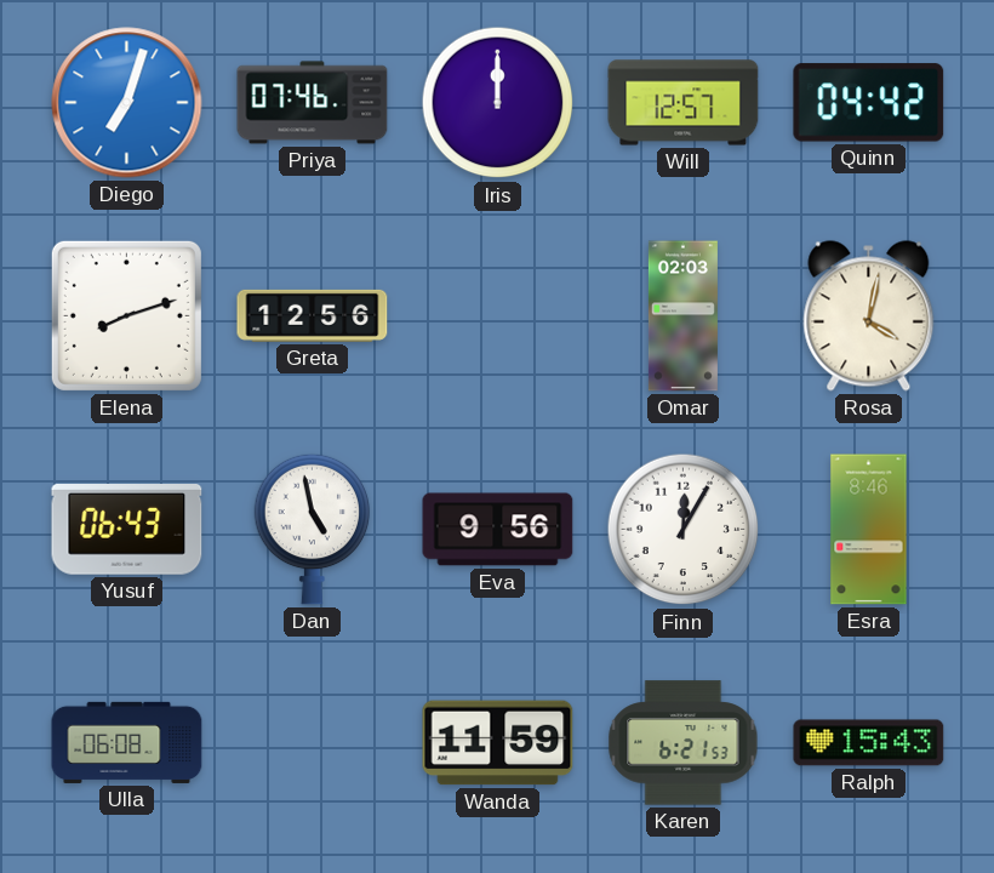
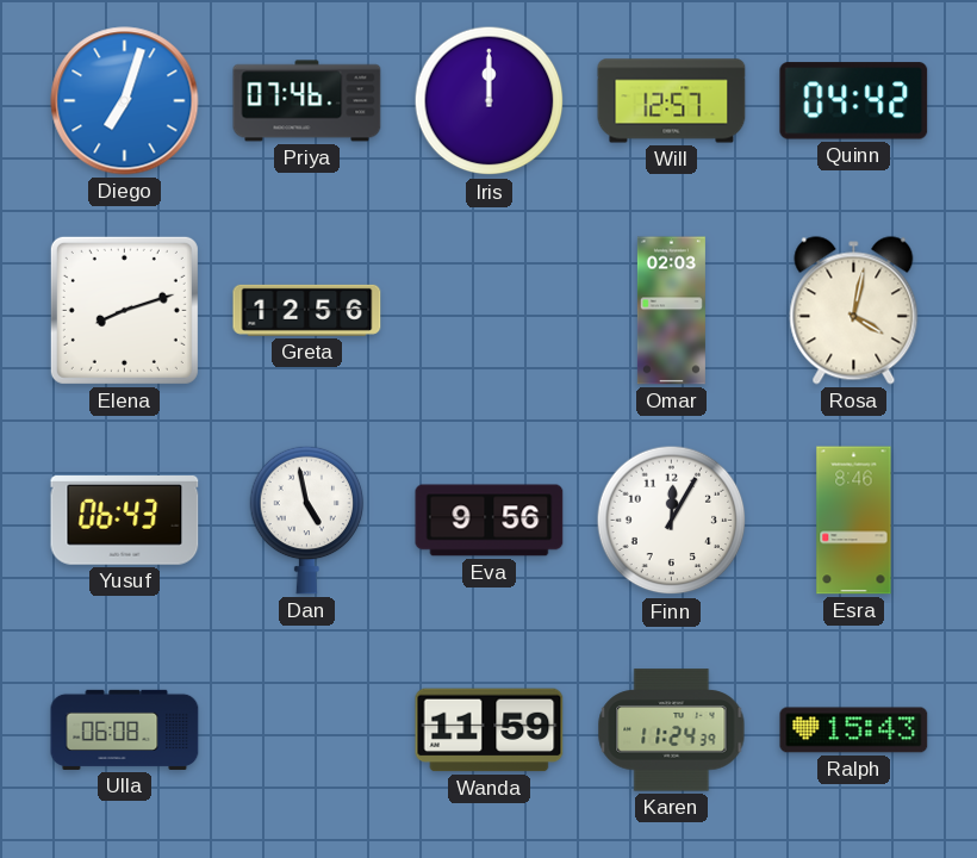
Karen: 6:21 -> 11:24 (672, 730)
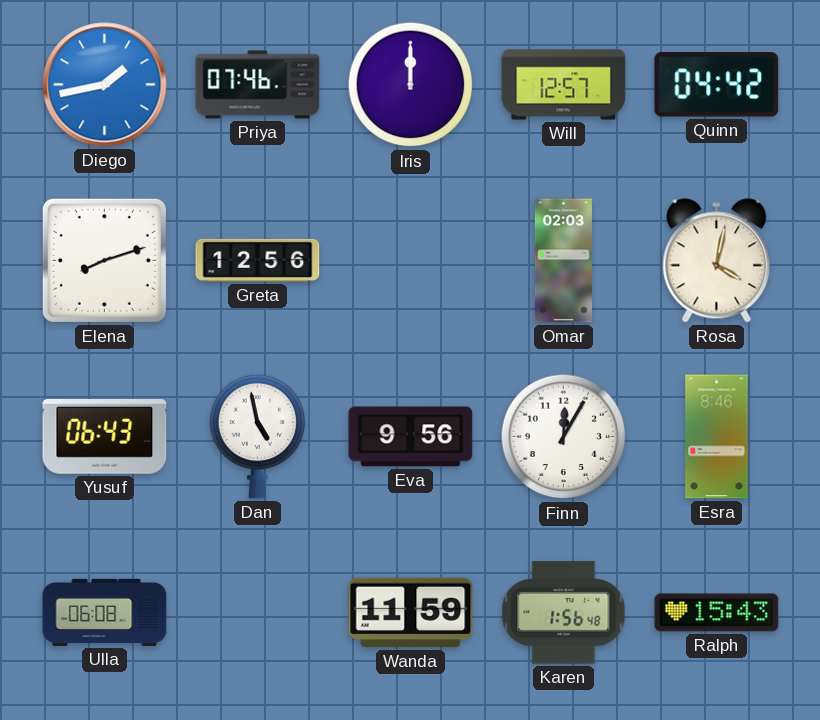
Diego: 7:03 -> 1:43 (105, 85)
Karen: 11:24 -> 1:56 (564, 613)
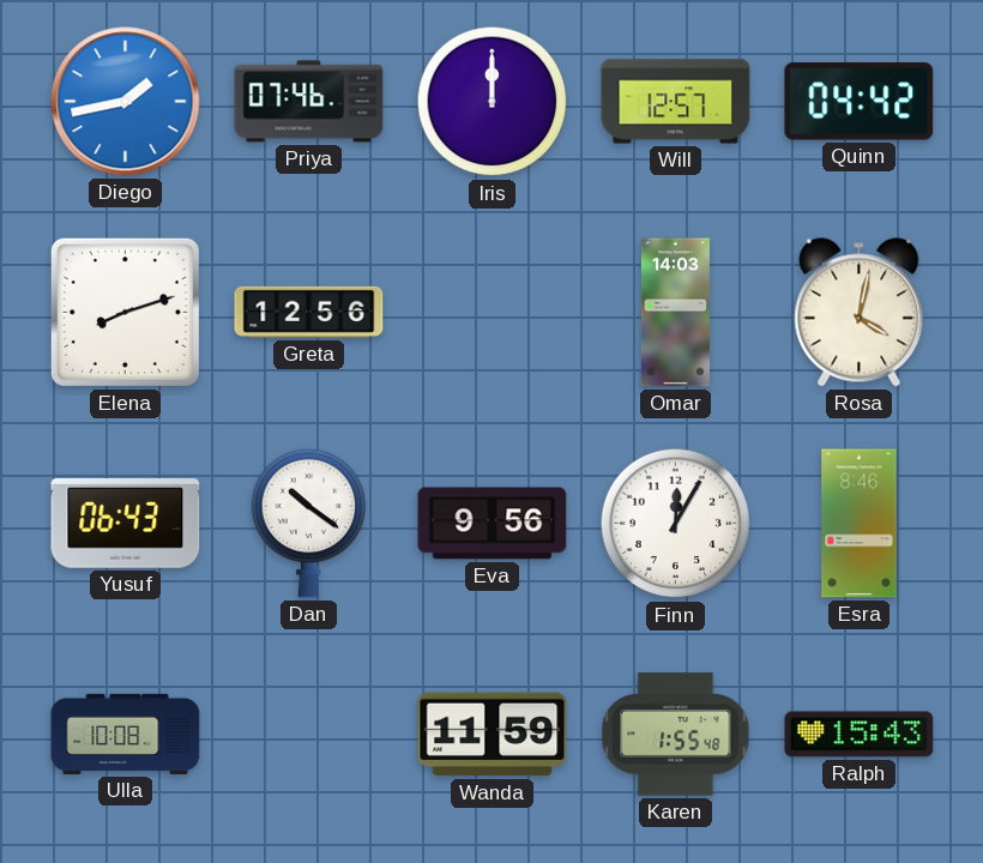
Omar: 02:03 -> 14:03 (675, 313)
Dan: 4:58 -> 10:21 (309, 523)
Ulla: 06:08 -> 10:08 (126, 734)
Karen: 1:56 -> 1:55 (676, 735)
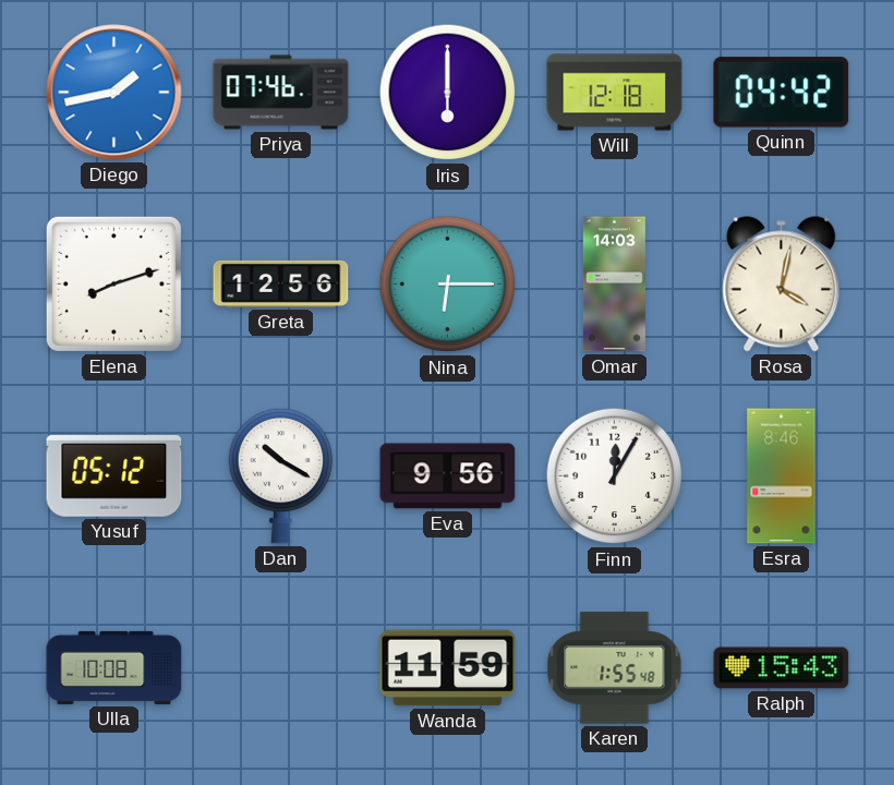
Iris: 12:00 -> 6:00 (448, 93)
Will: 12:57 -> 12:18 (615, 93)
Nina: none -> 6:15 (448, 285)
Yusuf: 06:43 -> 05:12 (114, 476)
Dan: 10:21 -> 10:20 (281, 475)
